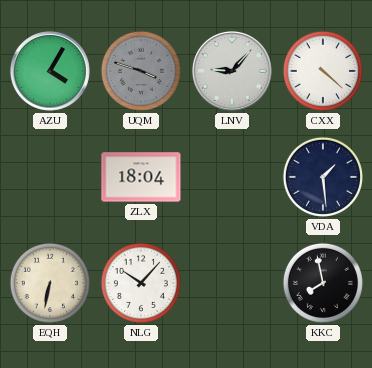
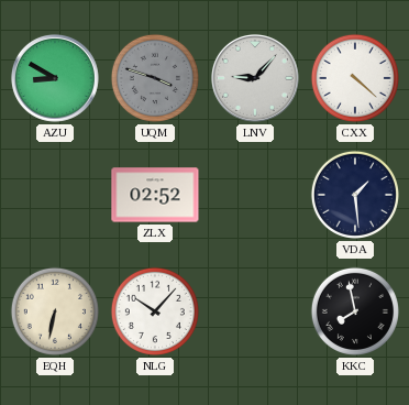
AZU: 4:05 -> 8:50 (55, 78)
ZLX: 18:04 -> 02:52 (155, 195)
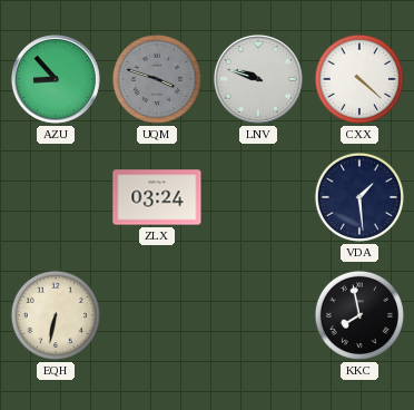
AZU: 8:50 -> 8:53 (56, 79)
LNV: 9:07 -> 9:48 (258, 79)
ZLX: 02:52 -> 03:24 (157, 197)
NLG: 10:07 -> none (155, 311)
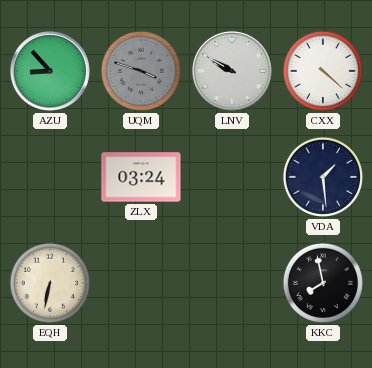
LNV: 9:48 -> 9:50 (232, 71)
